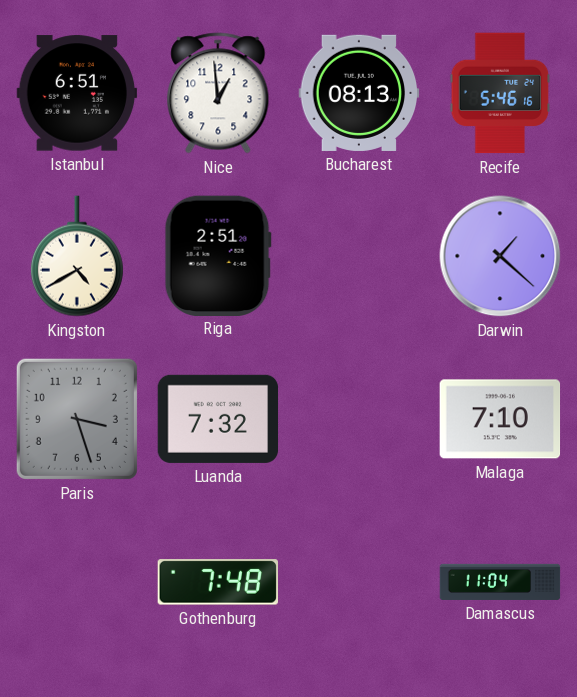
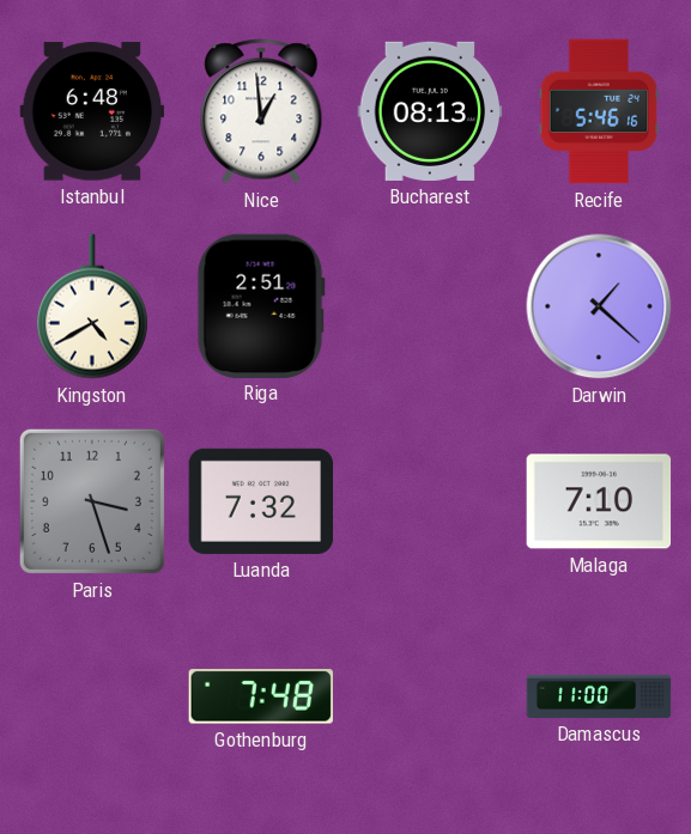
Istanbul: 6:51 -> 6:48 (92, 111)
Damascus: 11:04 -> 11:00 (599, 696)
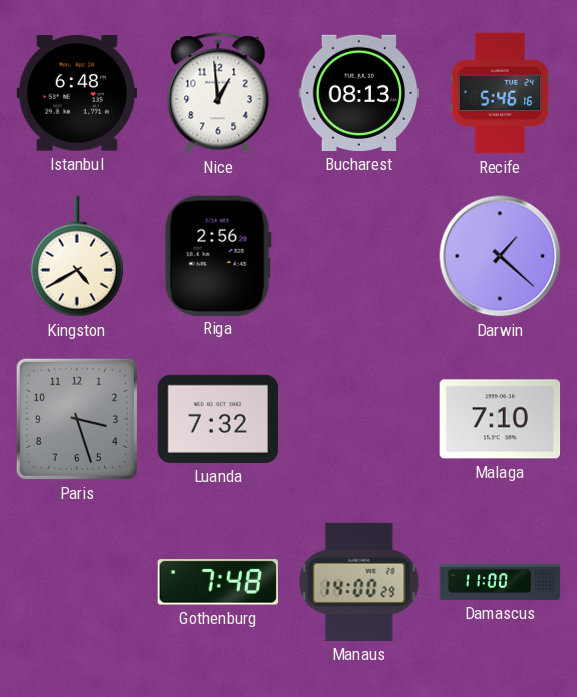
Riga: 2:51 -> 2:56 (218, 255)
Manaus: none -> 14:00 (359, 582)
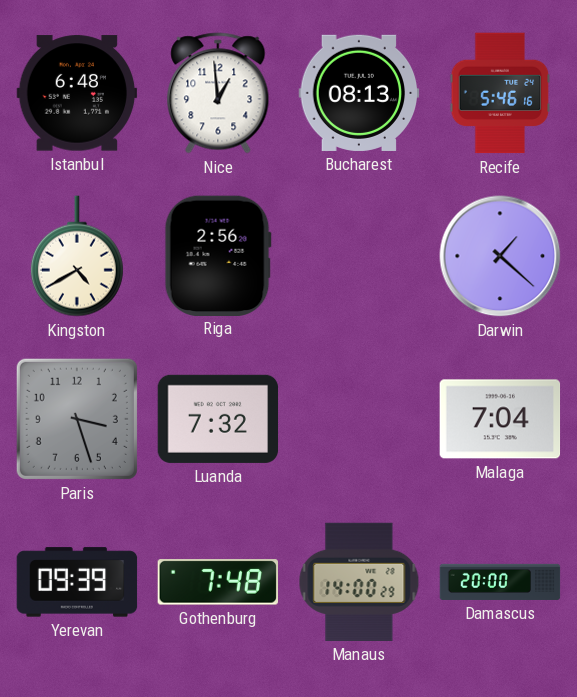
Malaga: 7:10 -> 7:04 (500, 419)
Yerevan: none -> 09:39 (77, 582)
Damascus: 11:00 -> 20:00 (500, 582)
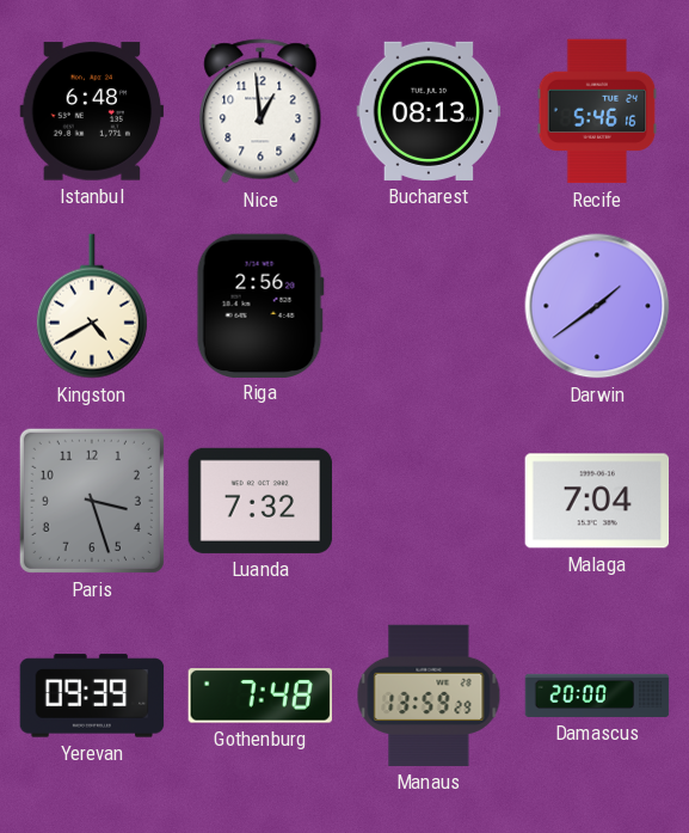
Darwin: 1:22 -> 1:39 (597, 306)
Manaus: 14:00 -> 13:59 (429, 696)
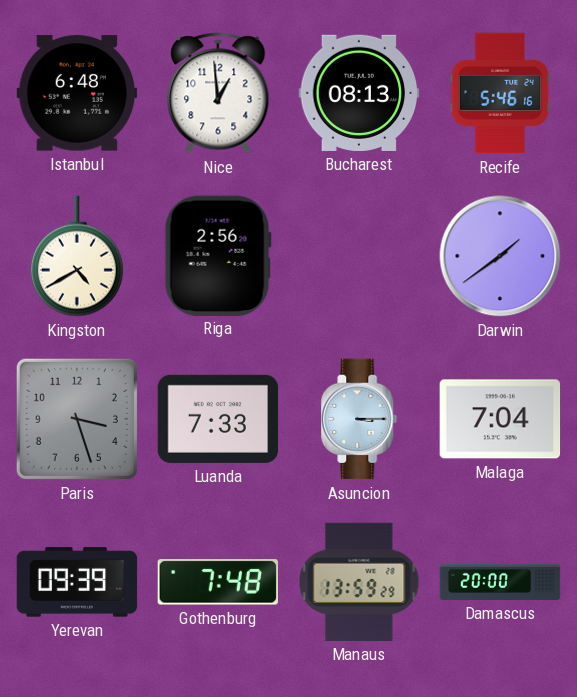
Luanda: 7:32 -> 7:33 (218, 419)
Asuncion: none -> 3:15 (359, 419)
